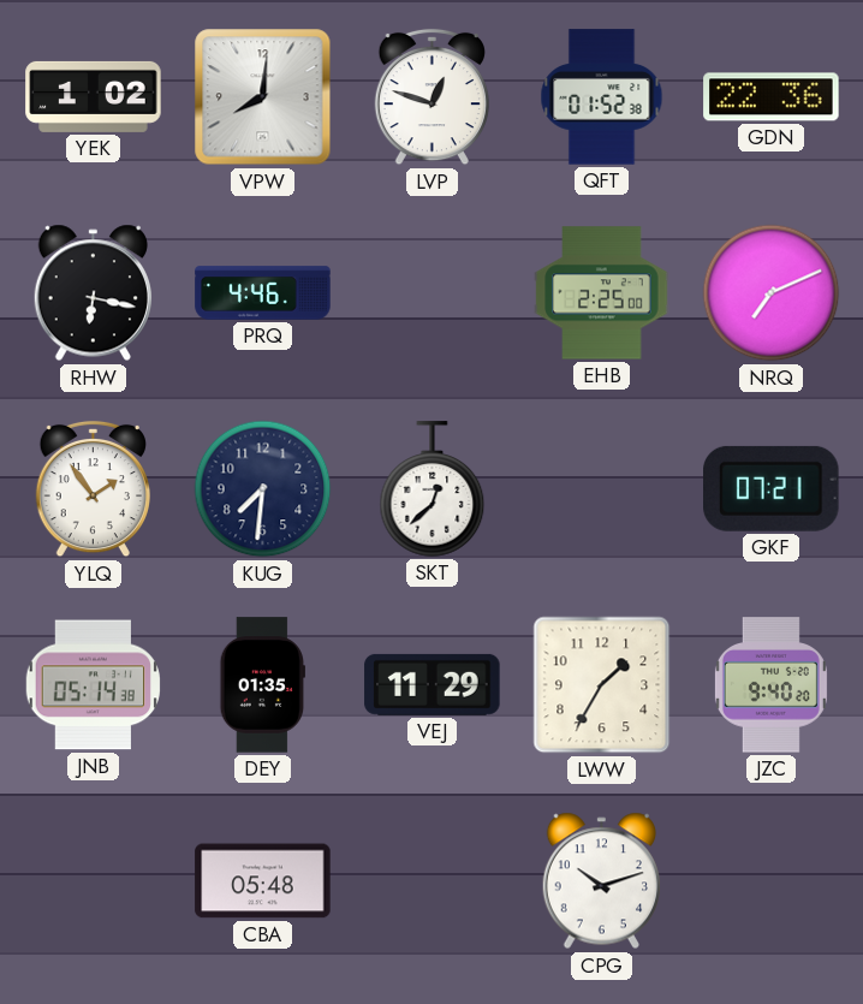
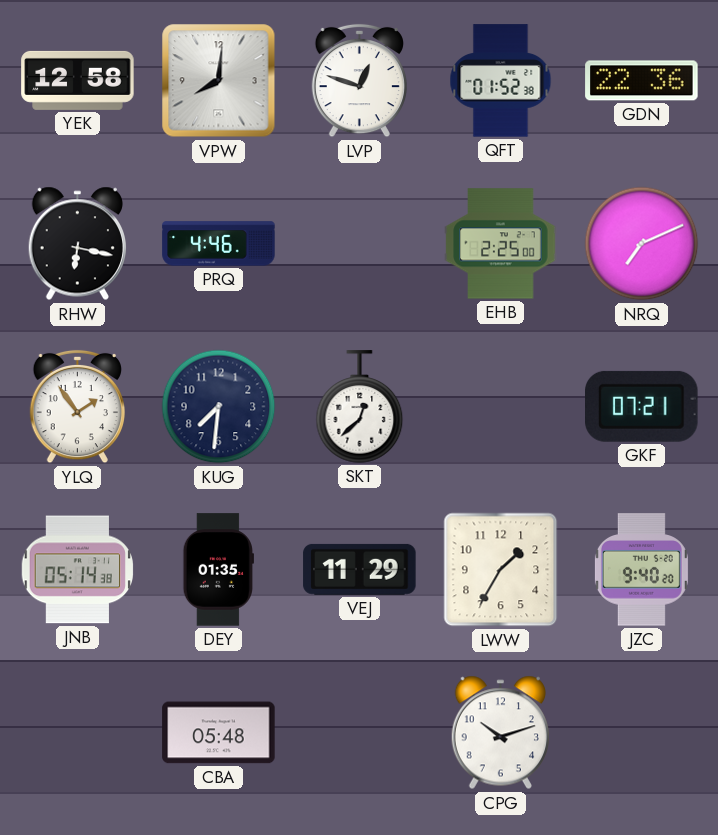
YEK: 1:02 -> 12:58 (78, 80)
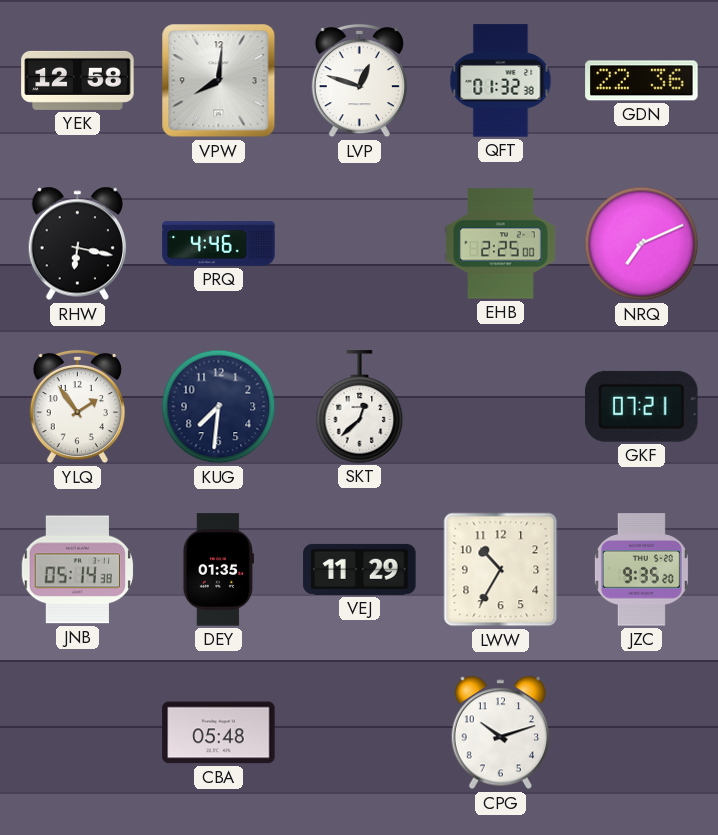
QFT: 01:52 -> 01:32 (501, 81)
LWW: 1:35 -> 10:35 (501, 570)
JZC: 9:40 -> 9:35 (641, 570)
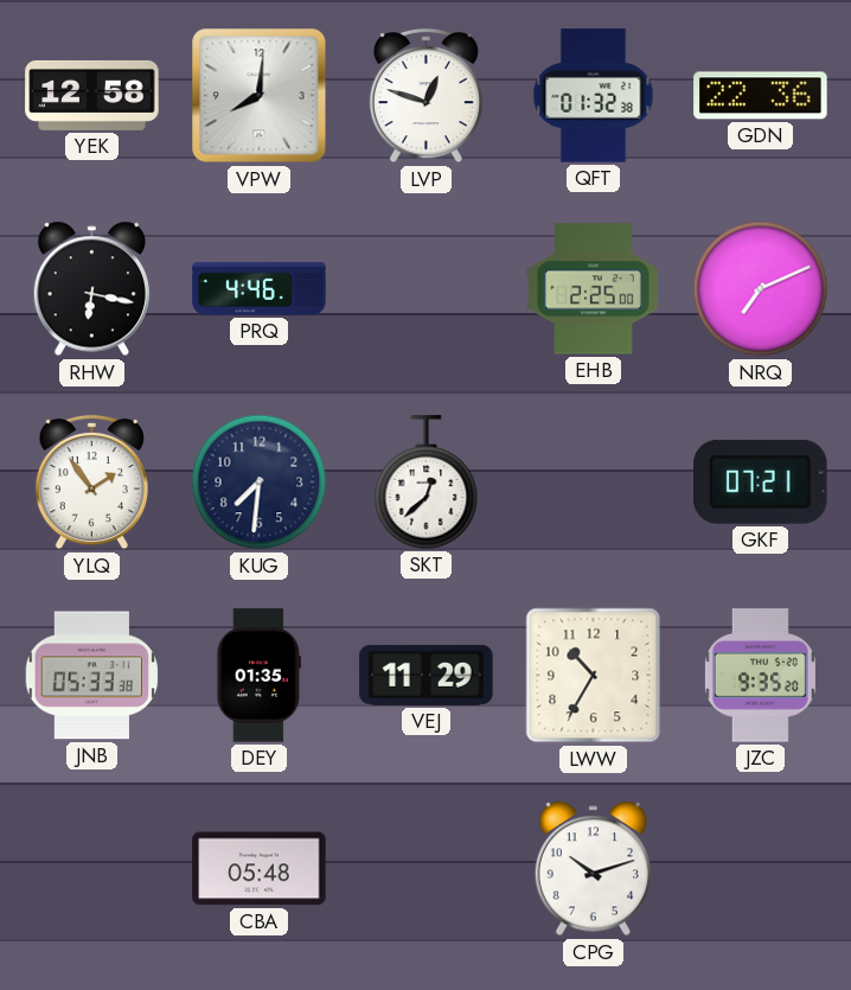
JNB: 05:14 -> 05:33 (91, 676)
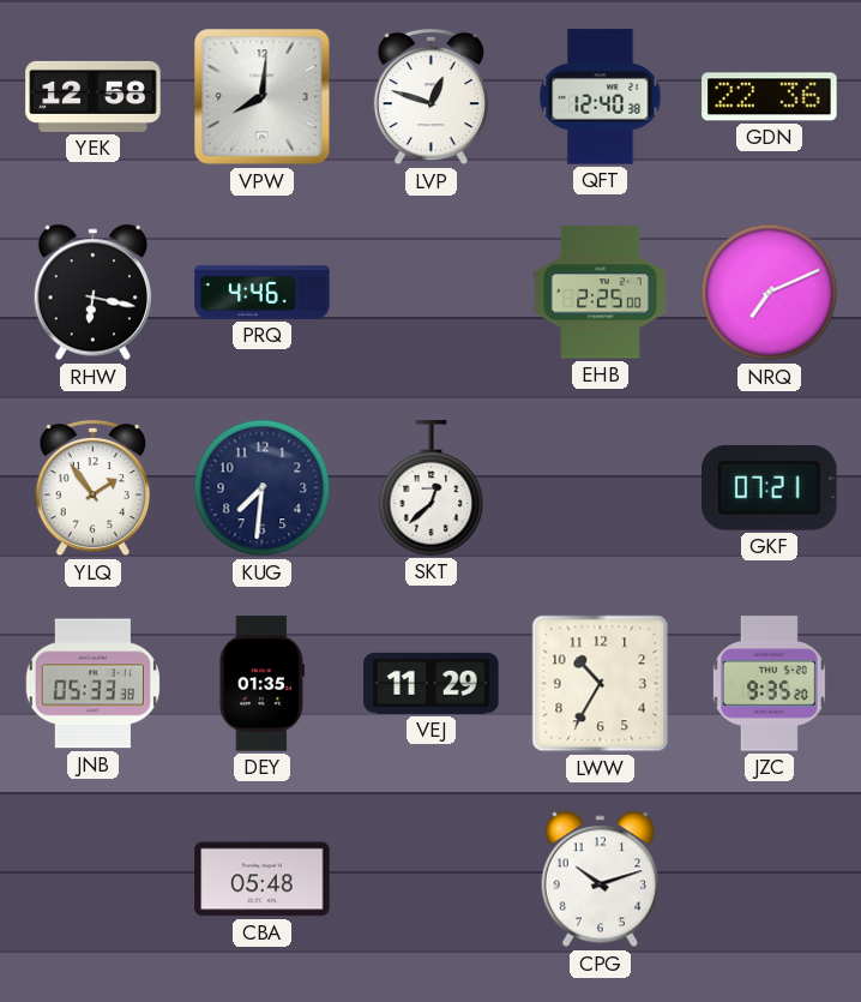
QFT: 01:32 -> 12:40 (601, 97)
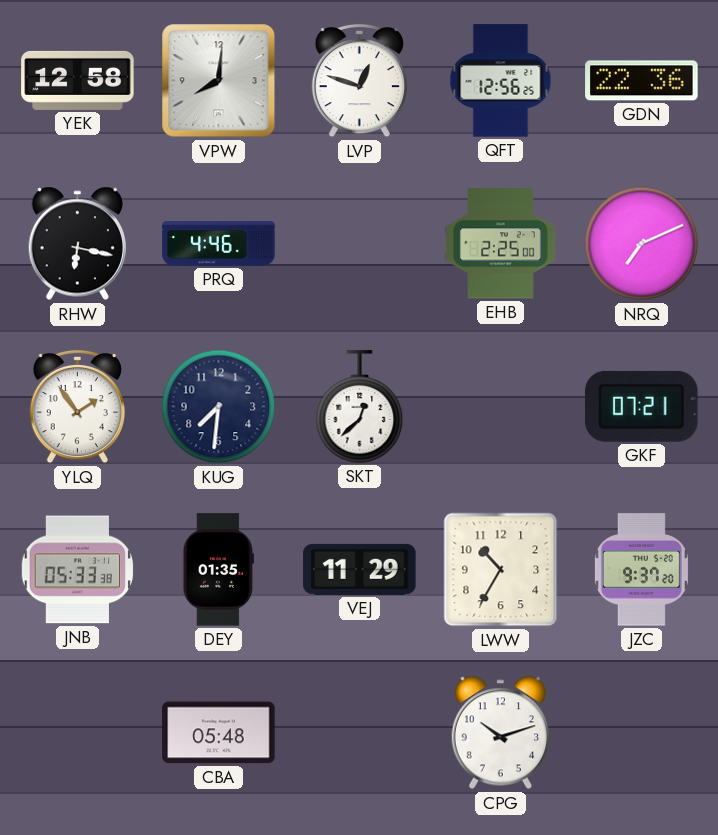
QFT: 12:40 -> 12:56 (501, 81)
JZC: 9:35 -> 9:37 (641, 570)
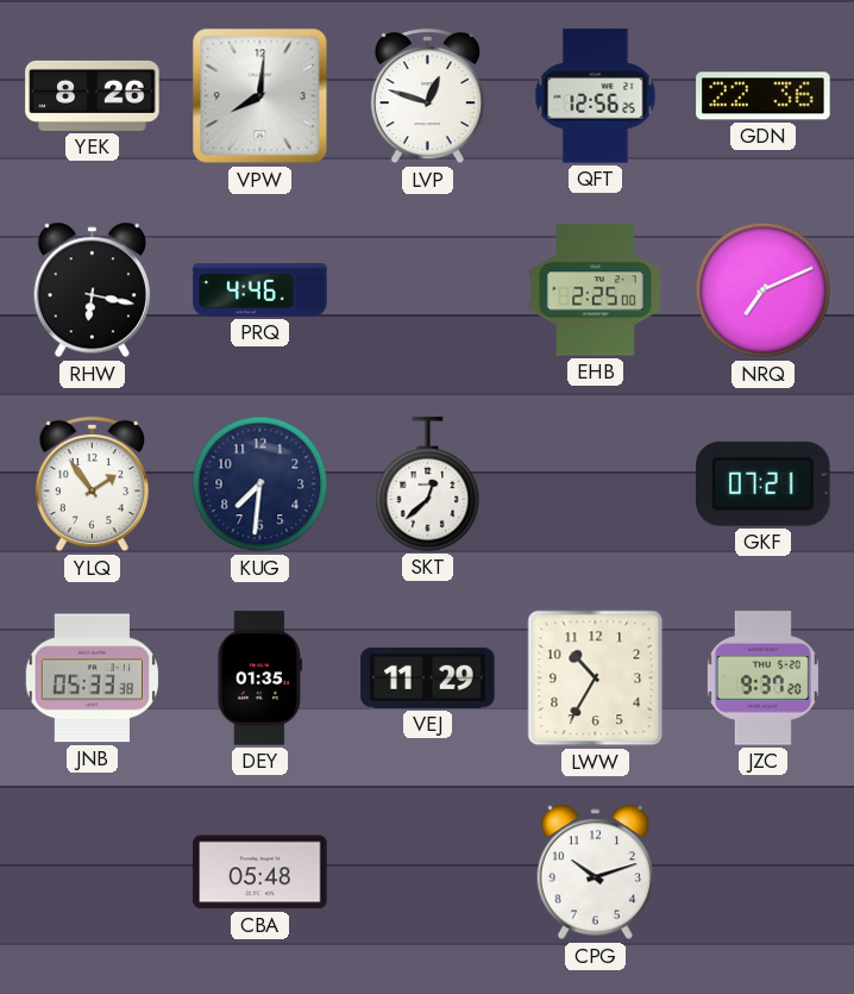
YEK: 12:58 -> 8:26 (93, 95)
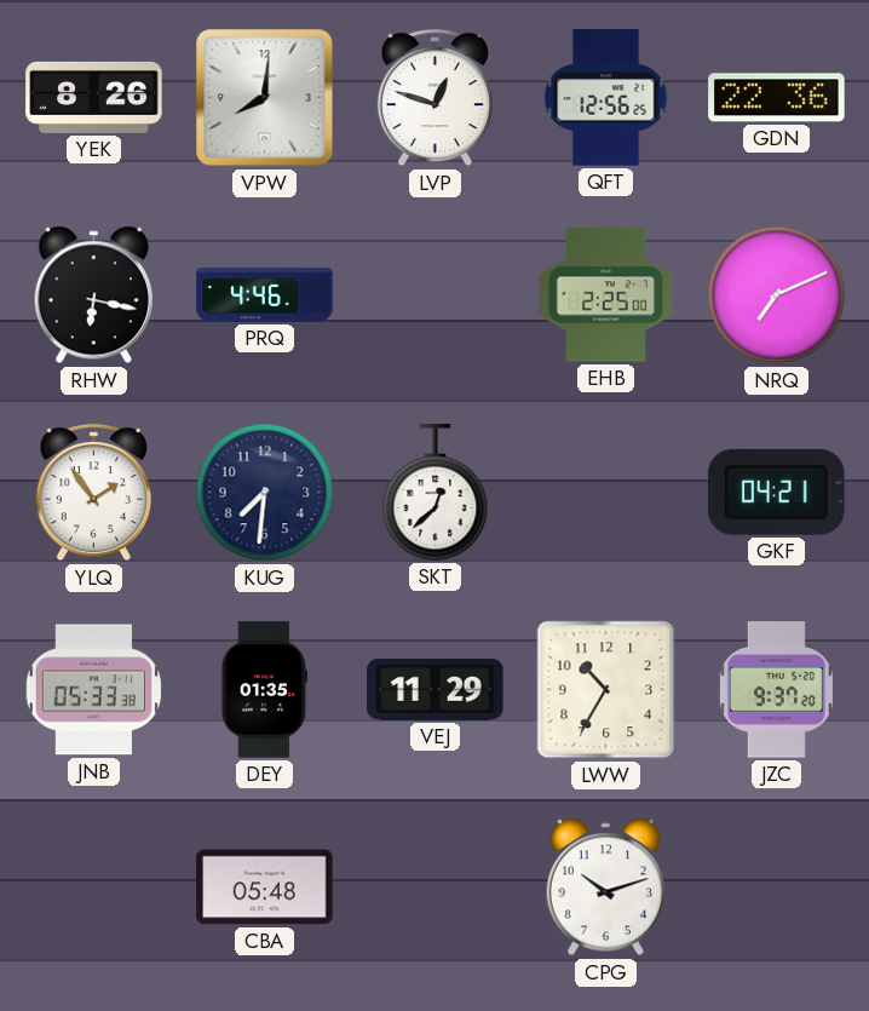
GKF: 07:21 -> 04:21 (777, 492)
